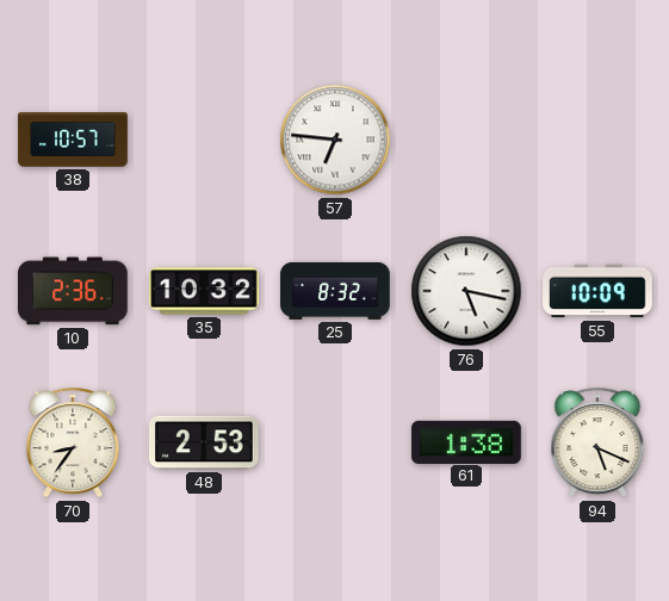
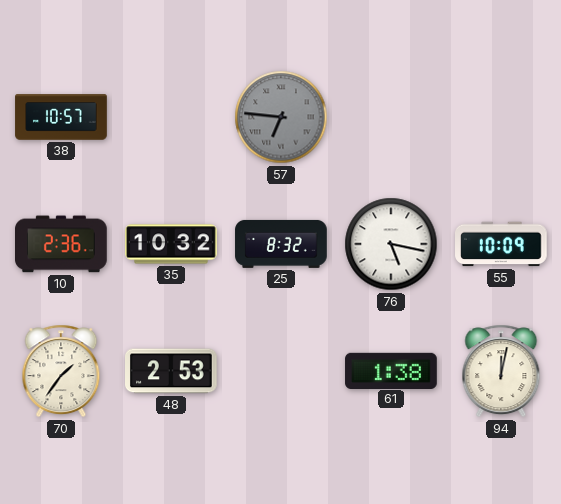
57 dial: white -> grey (281, 117)
70: 8:36 -> 1:36 (61, 371)
94: 5:19 -> 12:02 (501, 371)
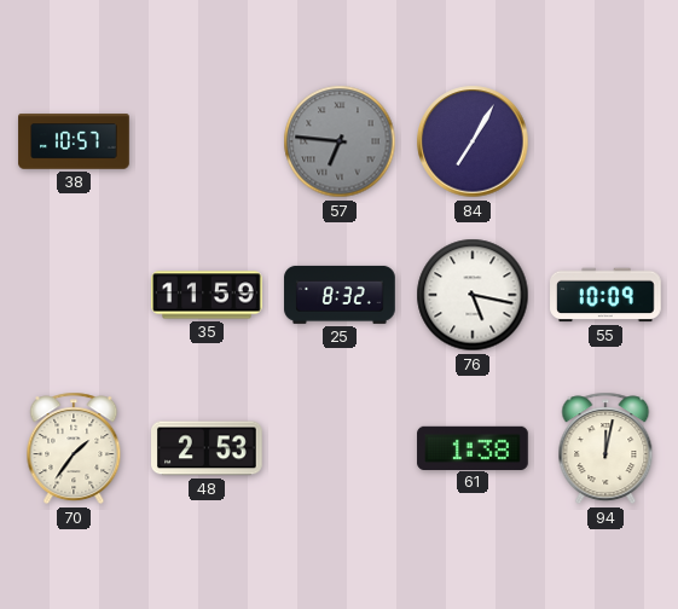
84: none -> 7:05 (473, 141)
10: 2:36 -> none (62, 244)
35: 10:32 -> 11:59 (207, 295)
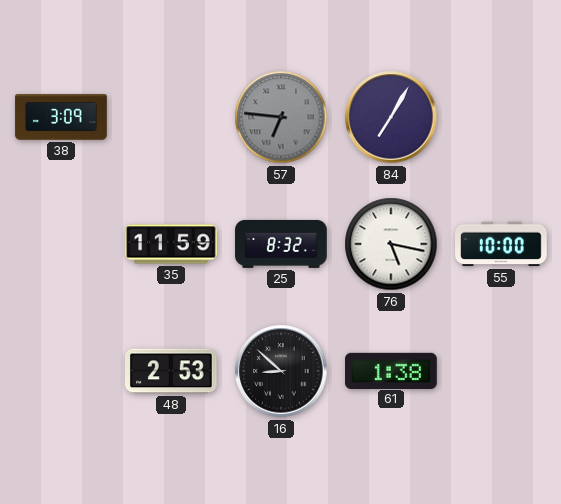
38: 10:57 -> 3:09 (61, 117)
55: 10:09 -> 10:00 (501, 244)
70: 1:36 -> none (74, 448)
16: none -> 8:52 (281, 371)
94: 12:02 -> none (605, 448)
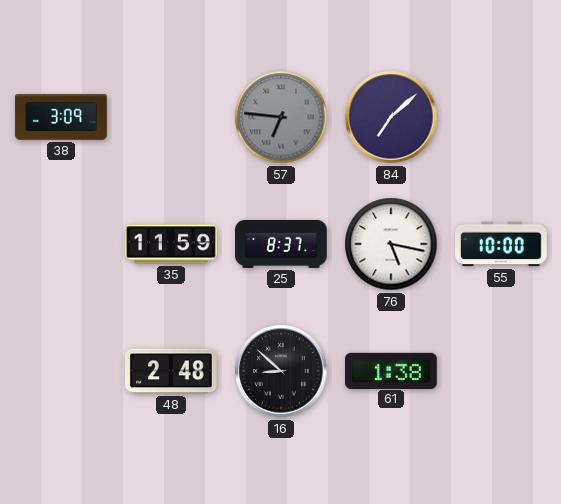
84: 7:05 -> 7:08 (391, 117)
25: 8:32 -> 8:37 (281, 244)
48: 2:53 -> 2:48 (172, 371)
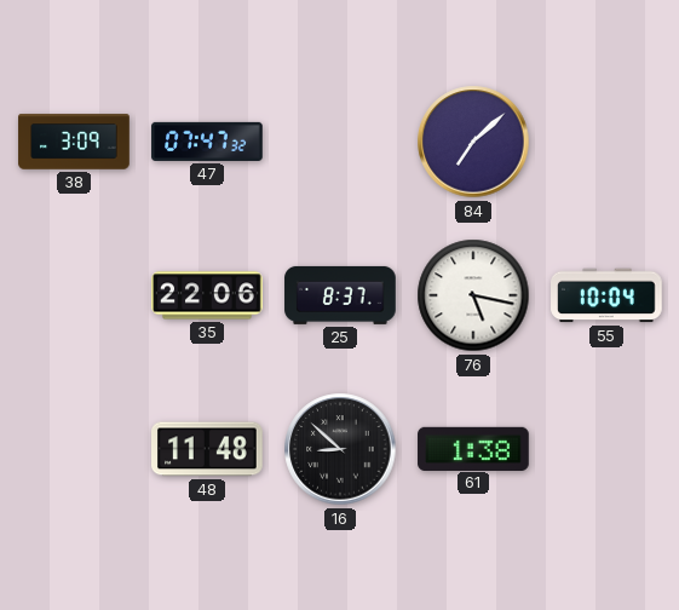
47: none -> 07:47 (207, 142)
57: 6:46 -> none (281, 117)
35: 11:59 -> 22:06 (207, 295)
55: 10:00 -> 10:04 (606, 295)
48: 2:48 -> 11:48 (208, 449)
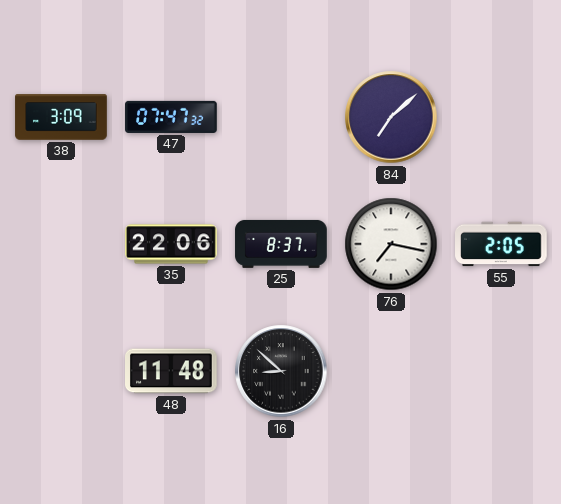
76: 5:17 -> 7:17 (391, 244)
55: 10:04 -> 2:05 (501, 244)
61: 1:38 -> none (473, 448)
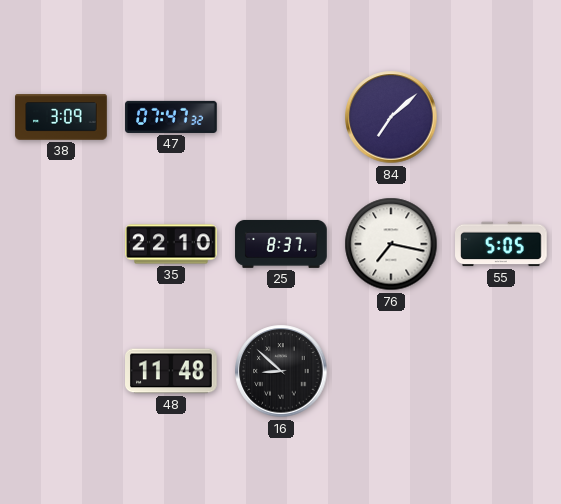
35: 22:06 -> 22:10 (171, 244)
55: 2:05 -> 5:05 (501, 244)
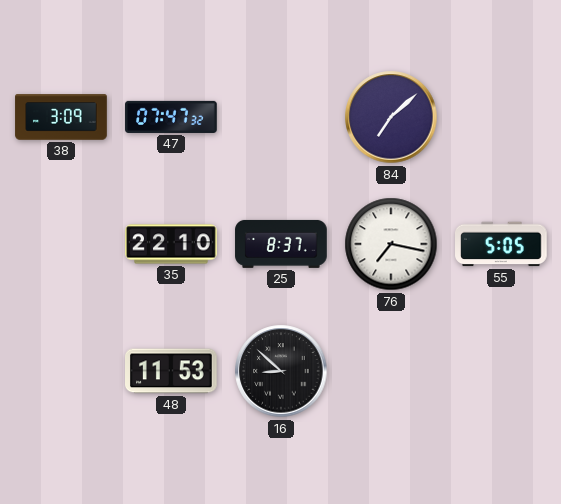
48: 11:48 -> 11:53 (172, 371)
